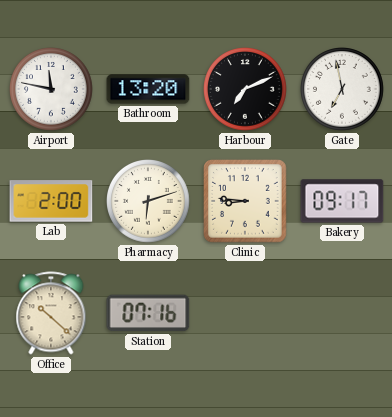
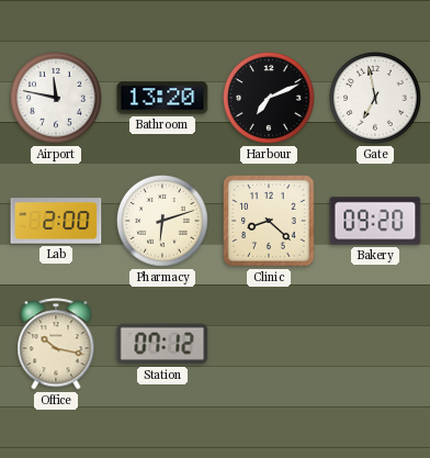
Clinic: 8:46 -> 8:22 (269, 221)
Bakery: 09:17 -> 09:20 (375, 221)
Office: 10:22 -> 10:17 (56, 344)
Station: 07:16 -> 07:12 (162, 344)
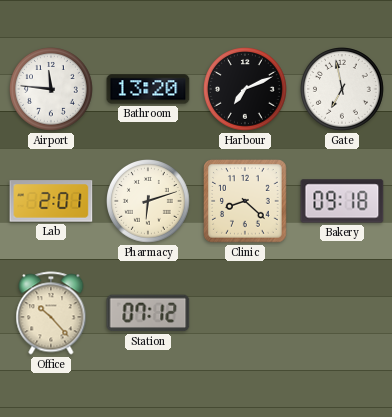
Airport: 11:47 -> 11:46 (52, 90)
Lab: 2:00 -> 2:01 (51, 201)
Bakery: 09:20 -> 09:18 (342, 201)
Office: 10:17 -> 10:23 (51, 313)
